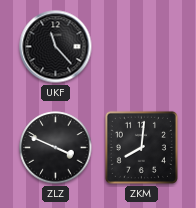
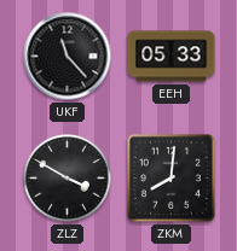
EEH: none -> 05:33 (172, 57)
ZLZ: 3:49 -> 3:50 (68, 179)
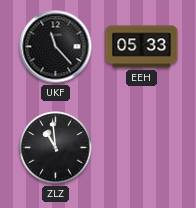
ZLZ: 3:50 -> 10:59 (56, 148)
ZKM: 8:01 -> none (170, 177)
